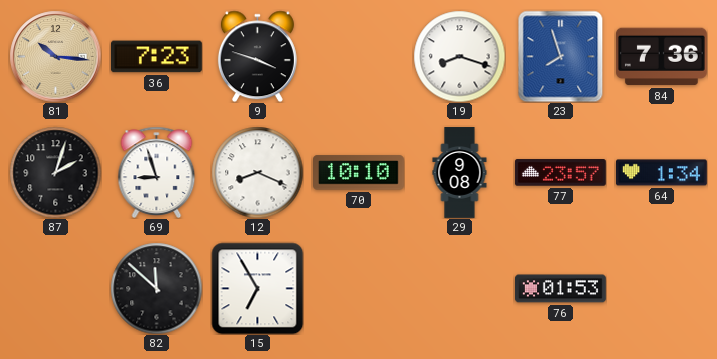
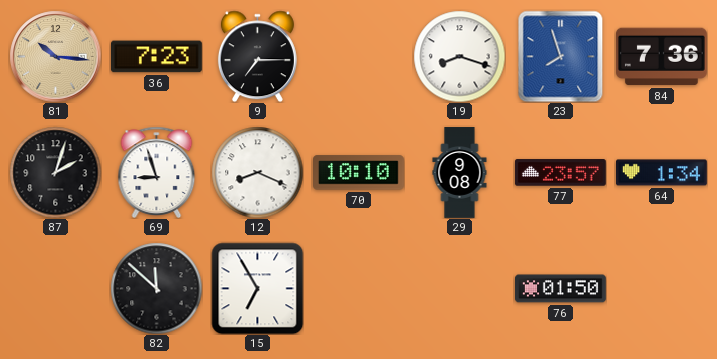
9: 3:48 -> 7:15 (257, 56)
76: 01:53 -> 01:50 (561, 289)
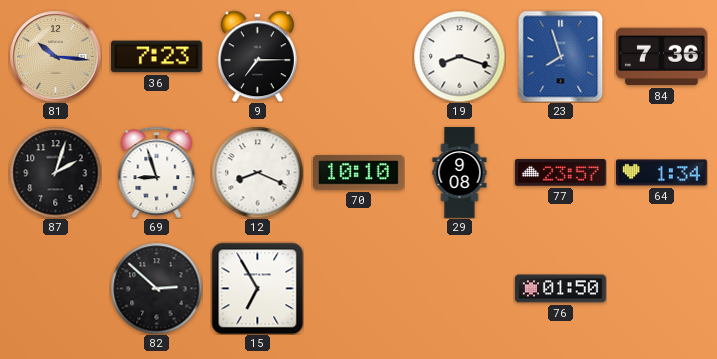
82: 11:52 -> 2:52 (156, 288)
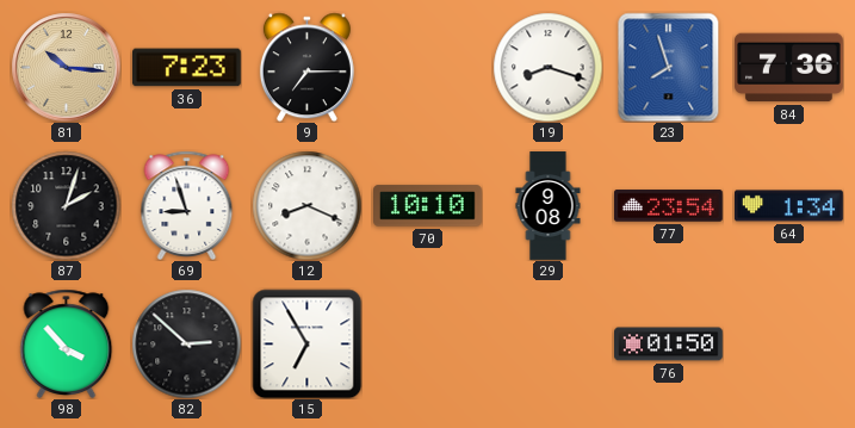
77: 23:57 -> 23:54 (669, 206)
98: none -> 3:53 (67, 343)
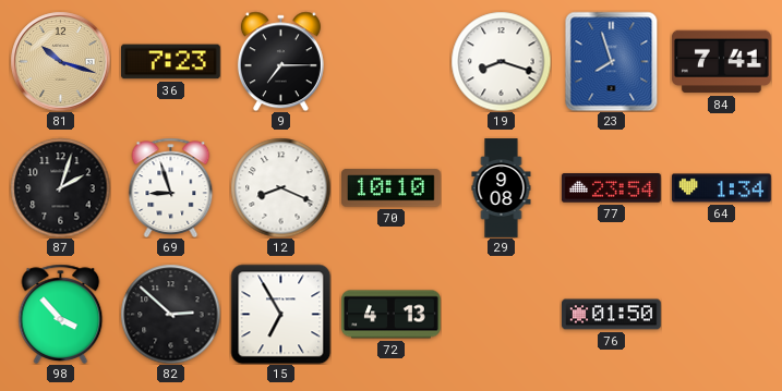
81: 10:16 -> 10:18 (60, 61)
84: 7:36 -> 7:41 (721, 62)
72: none -> 4:13 (392, 315)
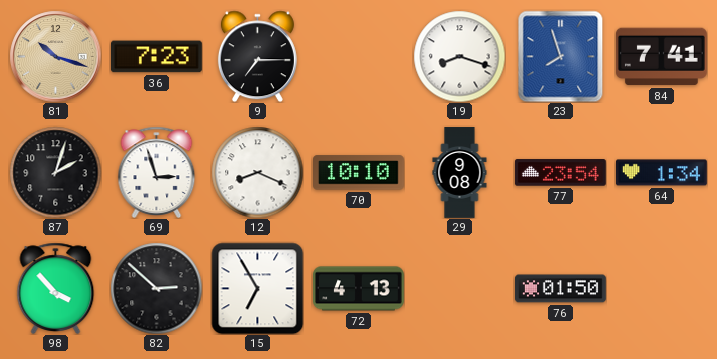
69: 8:57 -> 2:57 (157, 172)
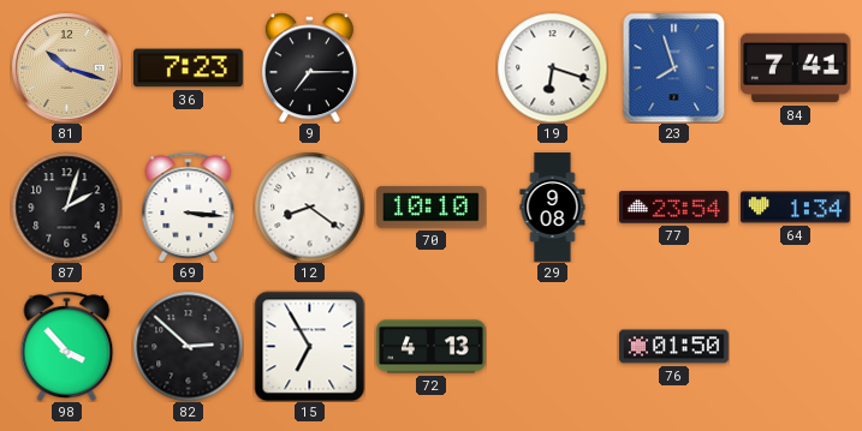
19: 8:18 -> 6:18 (552, 67)
69: 2:57 -> 3:16 (189, 206)
12: 8:19 -> 8:21 (309, 206)
